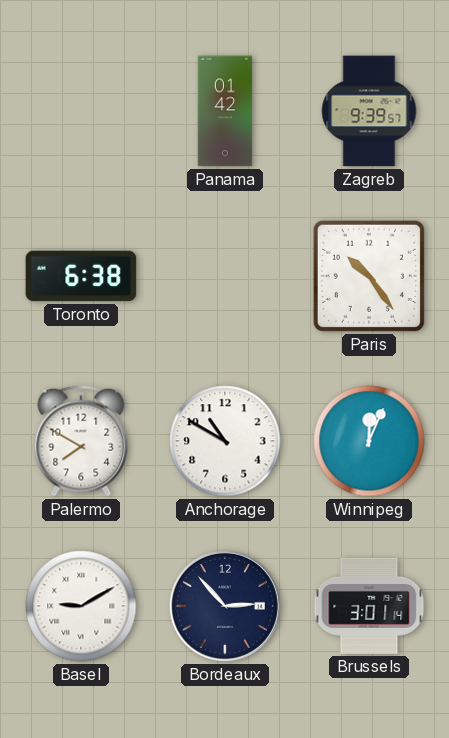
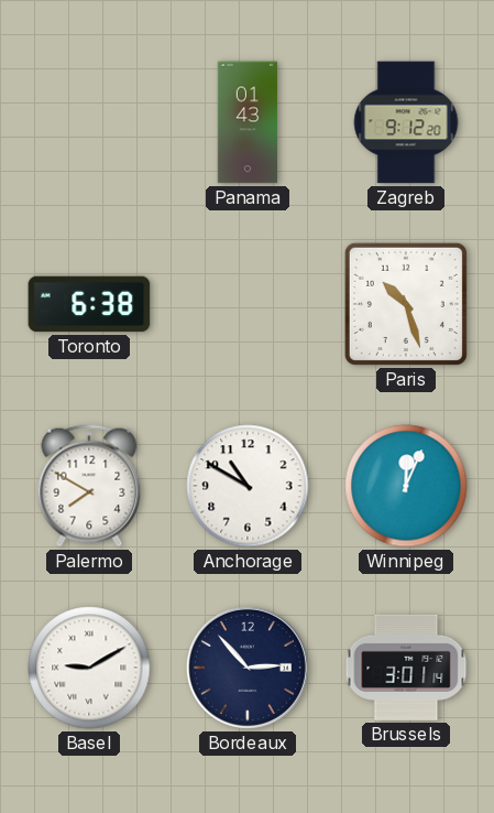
Panama: 01:42 -> 01:43 (248, 122)
Zagreb: 9:39 -> 9:12 (406, 122)
Paris: 10:24 -> 10:27 (406, 304)
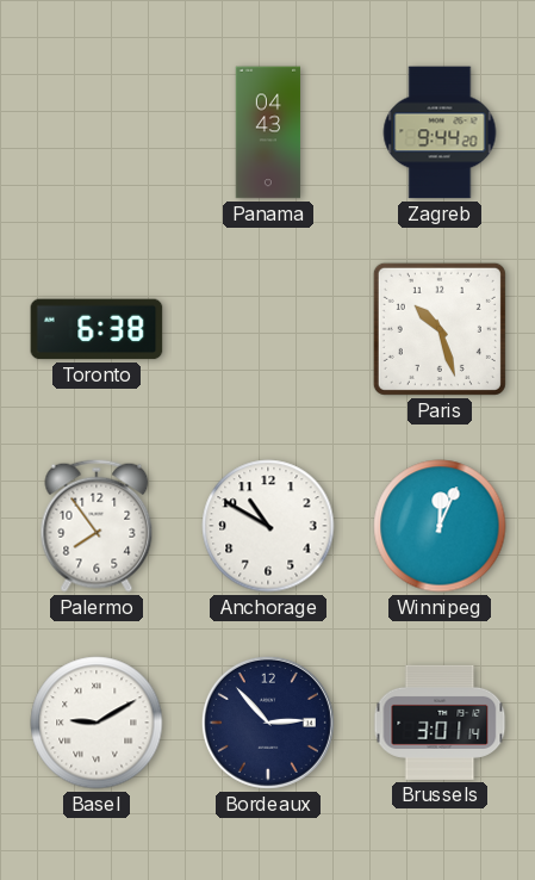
Panama: 01:43 -> 04:43 (268, 132)
Zagreb: 9:12 -> 9:44 (440, 132)
Palermo: 7:50 -> 7:54 (97, 526)
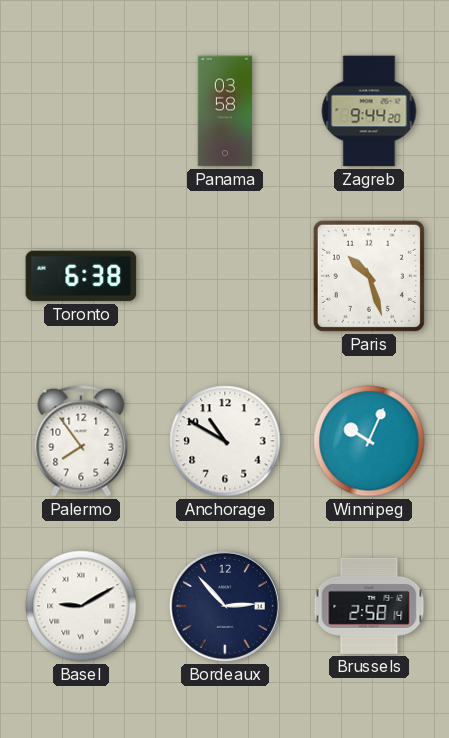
Panama: 04:43 -> 03:58 (225, 111)
Winnipeg: 12:04 -> 10:04 (369, 441)
Brussels: 3:01 -> 2:58 (369, 606)
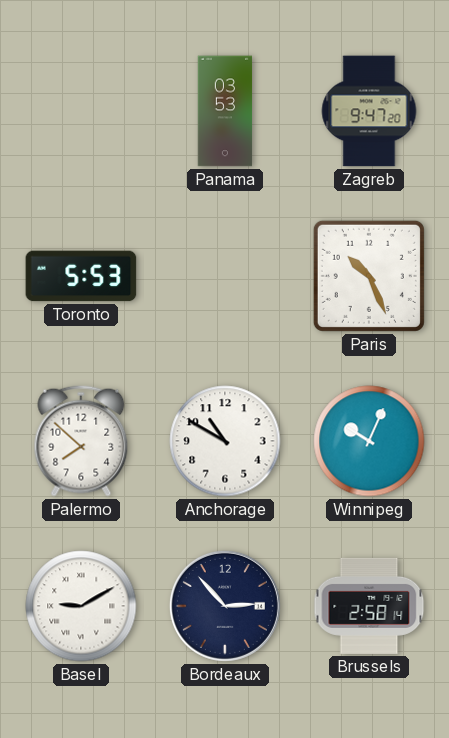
Panama: 03:58 -> 03:53 (225, 111)
Zagreb: 9:44 -> 9:47 (369, 111)
Toronto: 6:38 -> 5:53 (81, 276)
Paris: 10:27 -> 10:26 (369, 276)
Palermo: 7:54 -> 7:52 (81, 441)
